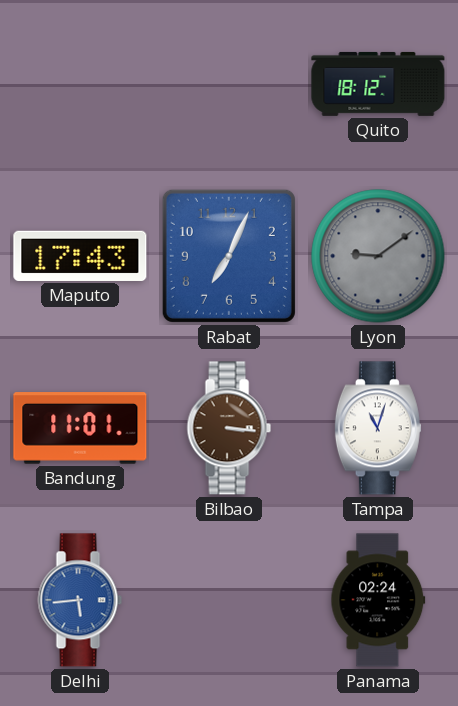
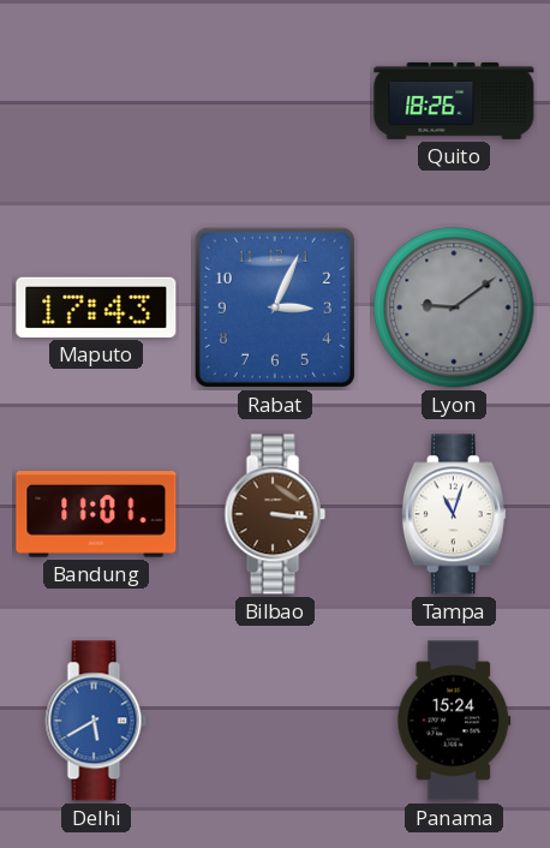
Quito: 18:12 -> 18:26 (454, 101)
Rabat: 7:04 -> 3:04 (275, 307)
Delhi: 5:44 -> 5:40 (96, 721)
Panama: 02:24 -> 15:24 (454, 721)
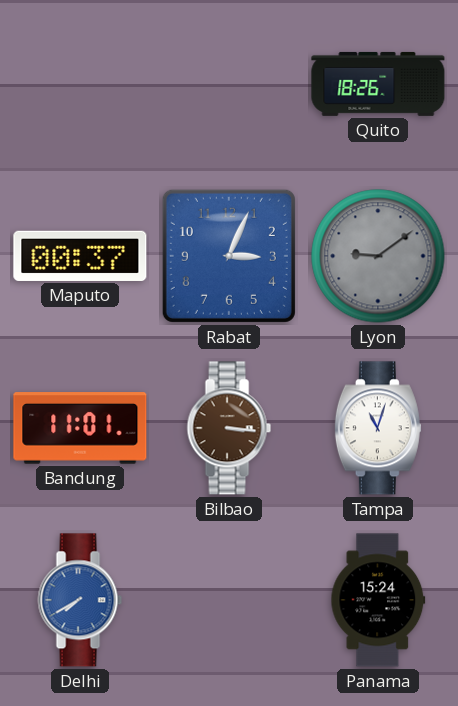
Maputo: 17:43 -> 00:37 (80, 256)
Delhi: 5:40 -> 7:40 (80, 600)
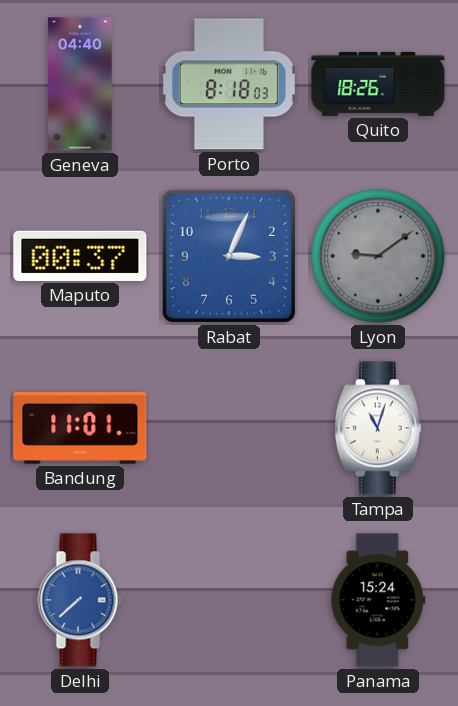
Geneva: none -> 04:40 (80, 84)
Porto: none -> 8:18 (229, 84)
Bilbao: 3:16 -> none (229, 428)
Delhi: 7:40 -> 7:38 (80, 600)
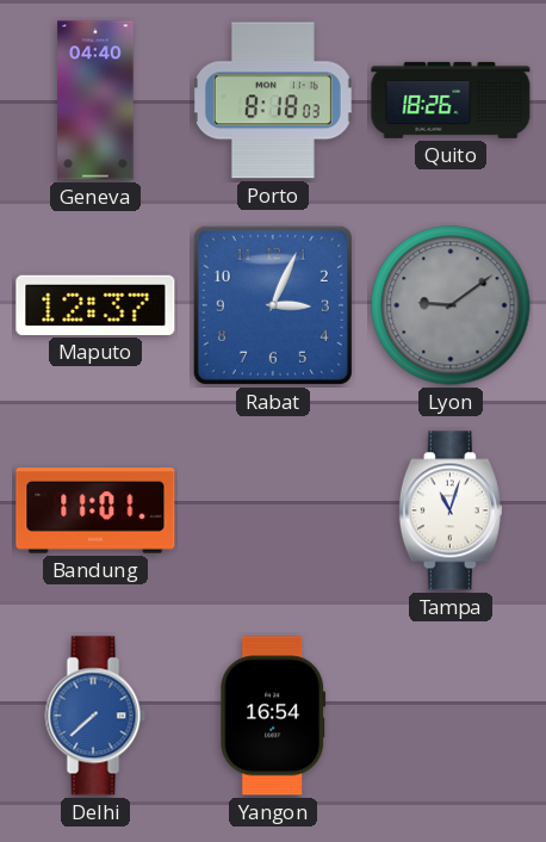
Maputo: 00:37 -> 12:37 (95, 305)
Yangon: none -> 16:54 (273, 716)
Panama: 15:24 -> none (378, 600)
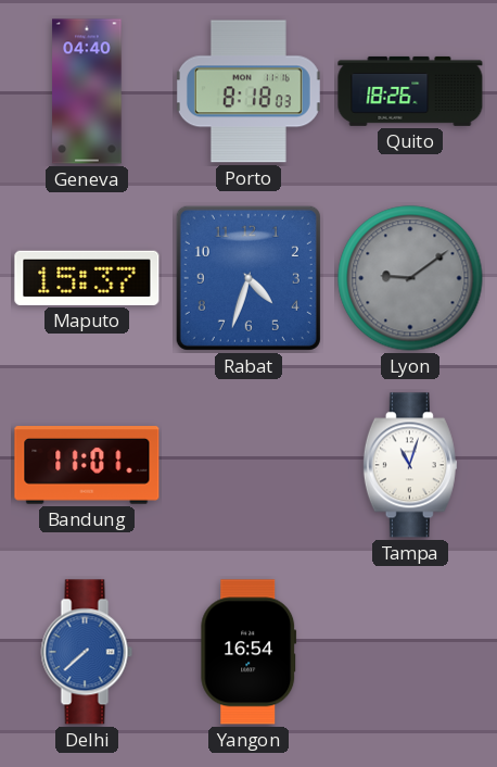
Maputo: 12:37 -> 15:37 (87, 278)
Rabat: 3:04 -> 4:33 (248, 278)
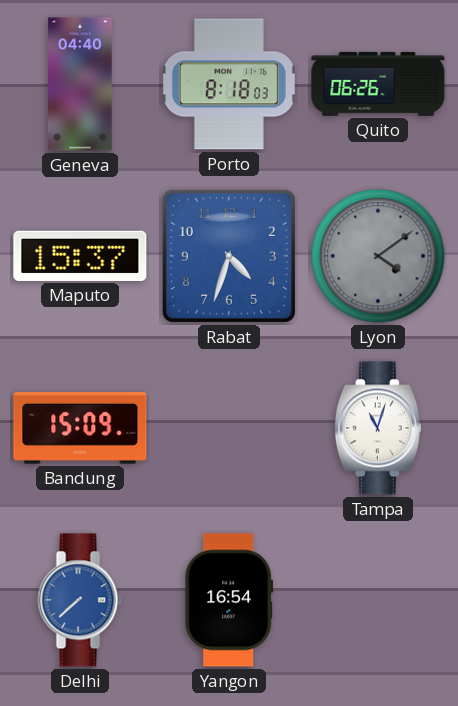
Quito: 18:26 -> 06:26 (378, 84)
Lyon: 9:09 -> 4:09 (378, 256)
Bandung: 11:01 -> 15:09 (80, 428)
